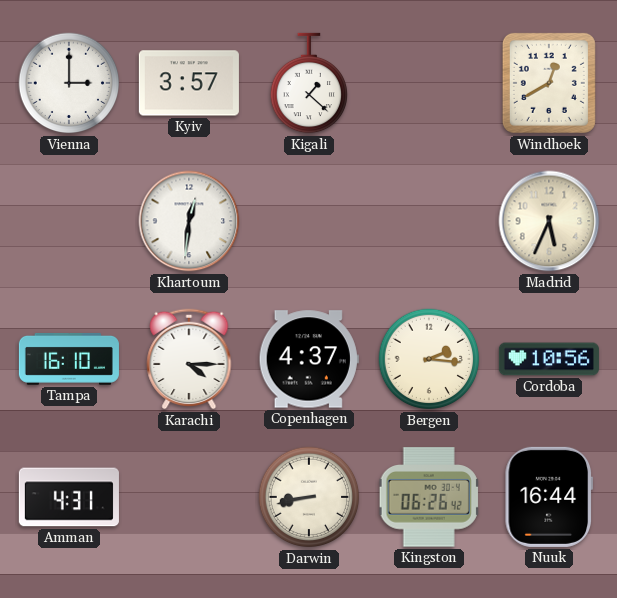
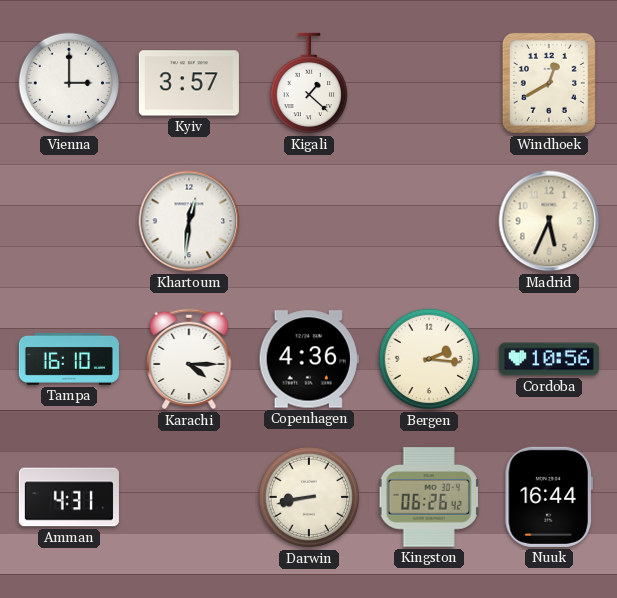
Copenhagen: 4:37 -> 4:36 (309, 359)
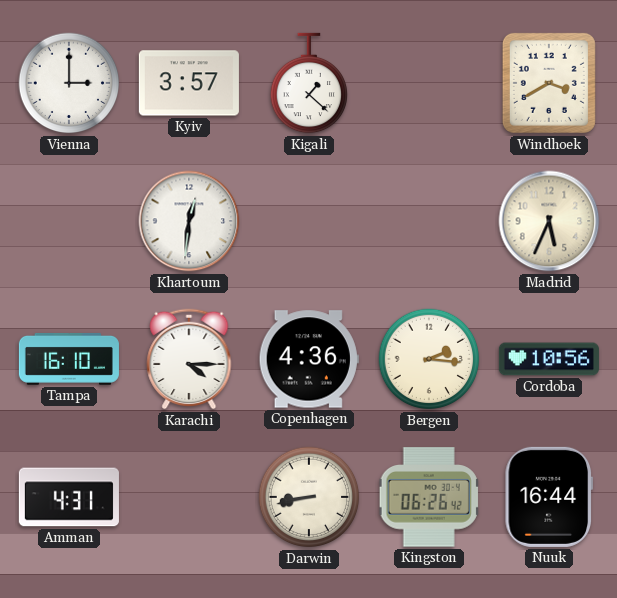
Windhoek: 12:40 -> 3:40 (549, 83)
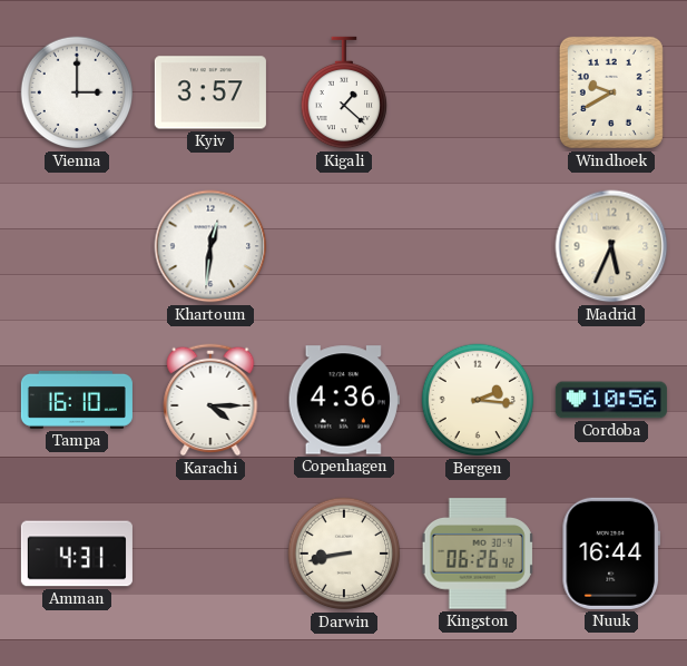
Windhoek: 3:40 -> 9:40 (611, 92)
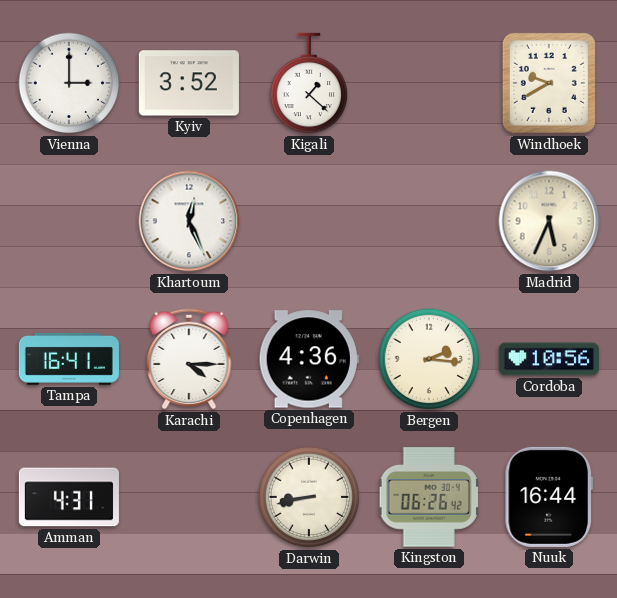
Kyiv: 3:57 -> 3:52 (189, 83)
Khartoum: 12:31 -> 12:26 (189, 221)
Tampa: 16:10 -> 16:41 (69, 359)
